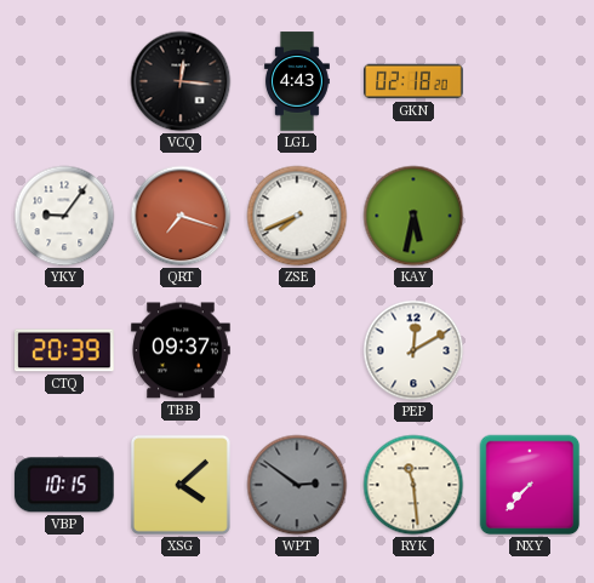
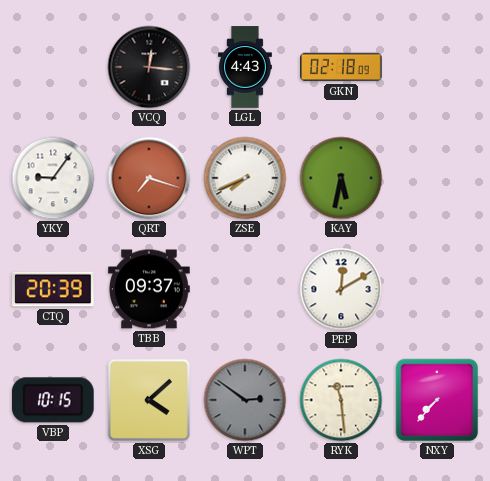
GKN: 02:18:20 -> 02:18:09 (341, 67)
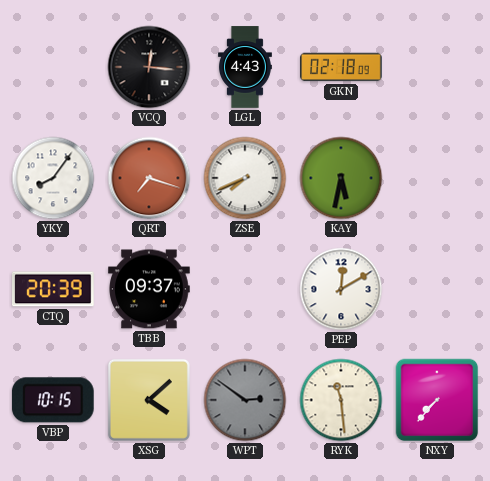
YKY: 9:06 -> 8:06 (53, 178)
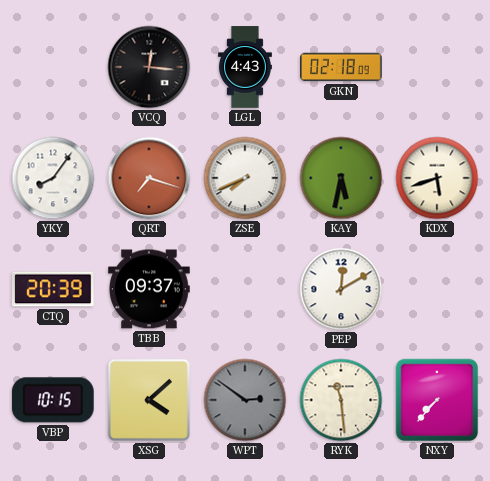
KDX: none -> 5:42 (437, 178)
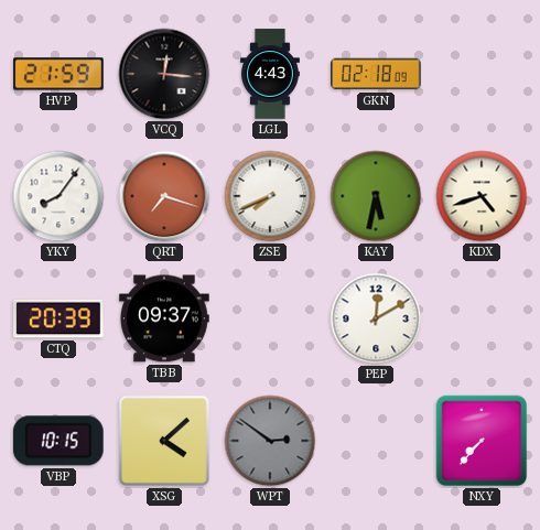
HVP: none -> 21:59 (58, 74)
KDX: 5:42 -> 4:42 (482, 196)
RYK: 11:29 -> none (341, 400)
